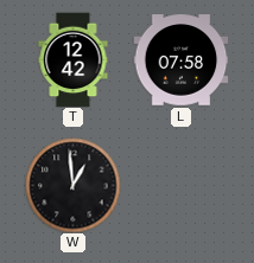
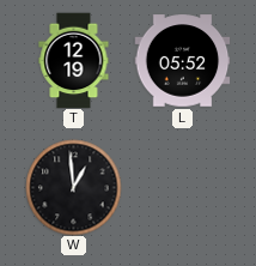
T: 12:42 -> 12:19 (74, 60)
L: 07:58 -> 05:52 (182, 61)
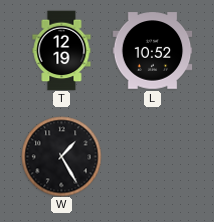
L: 05:52 -> 10:52 (152, 51)
W: 12:59 -> 1:25 (61, 156)
